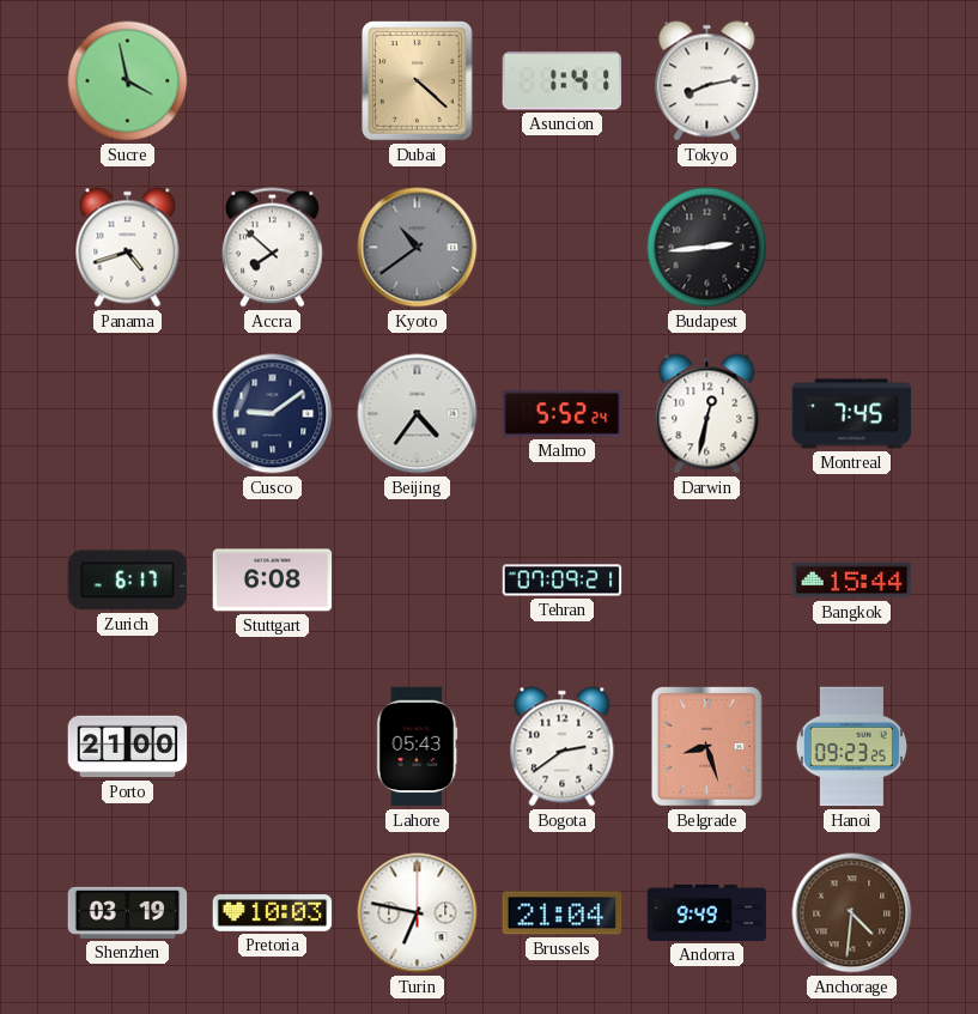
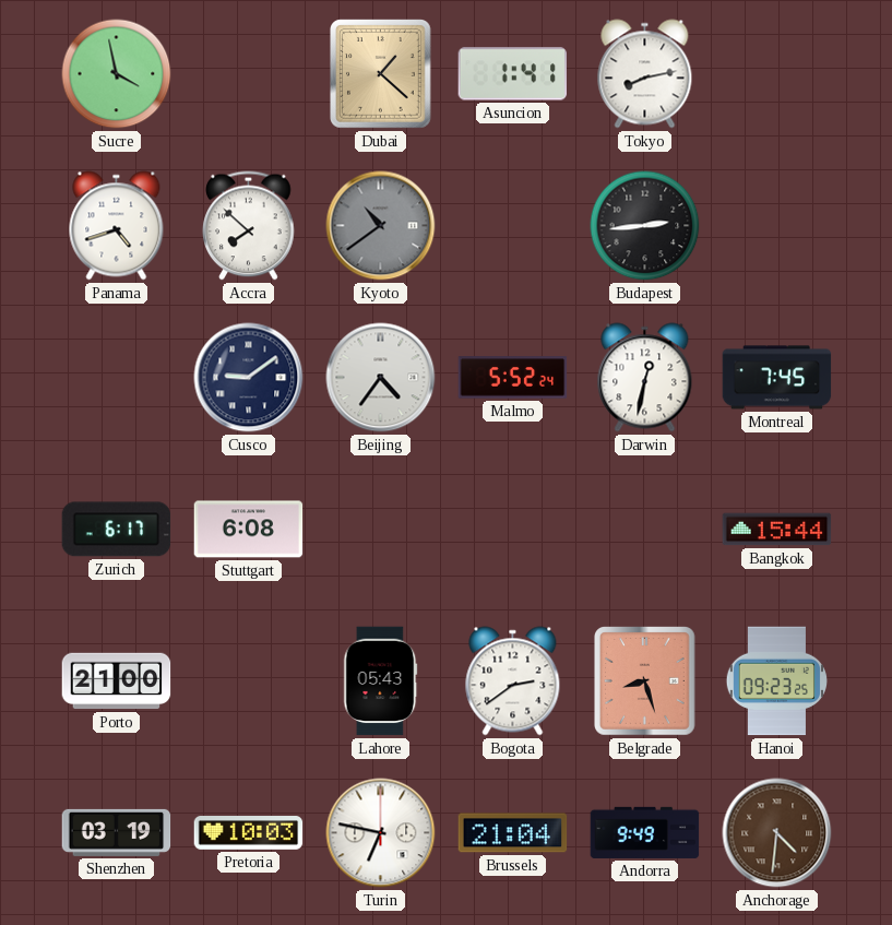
Dubai: 4:22 -> 1:22 (381, 74)
Tehran: 07:09 -> none (563, 581)
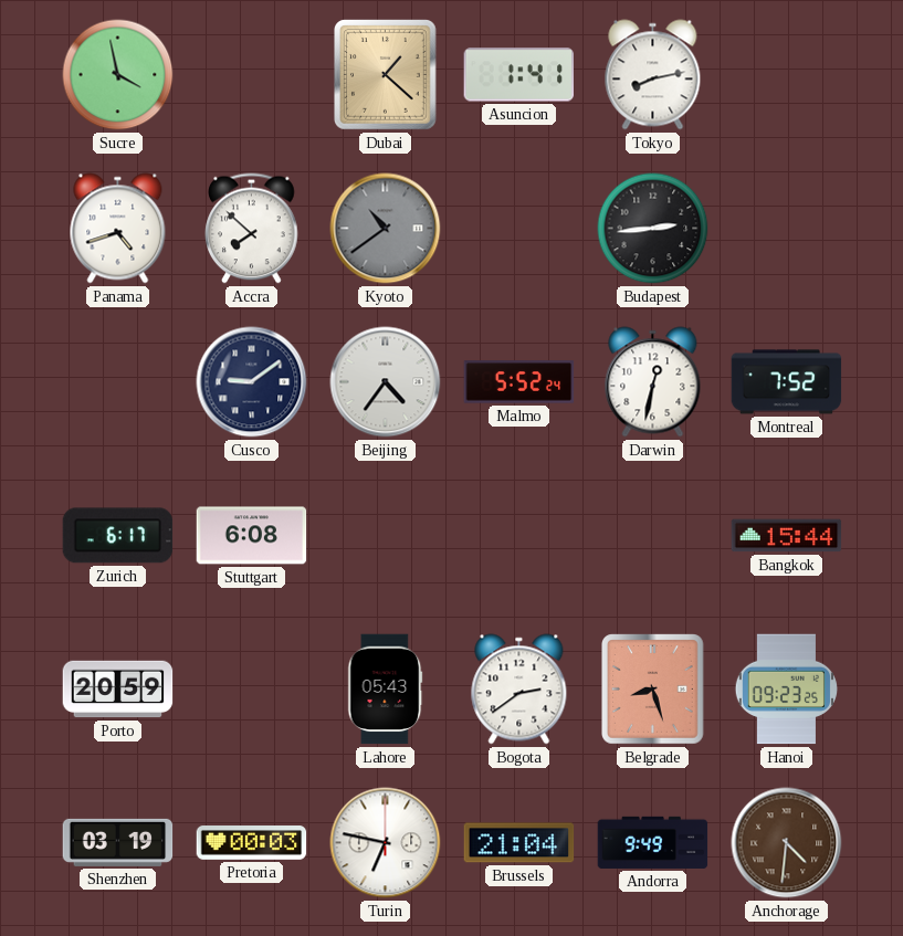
Montreal: 7:45 -> 7:52 (787, 382)
Porto: 21:00 -> 20:59 (118, 690)
Pretoria: 10:03 -> 00:03 (252, 843)
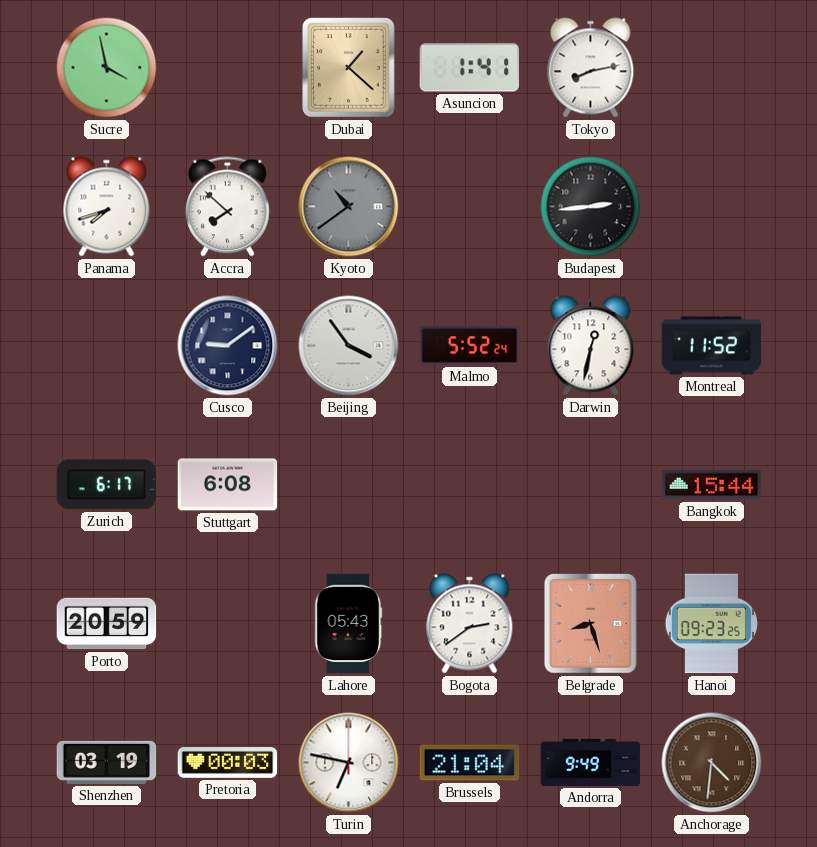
Panama: 4:42 -> 7:42 (107, 207)
Beijing: 4:36 -> 3:54 (349, 346)
Montreal: 7:52 -> 11:52 (712, 346)
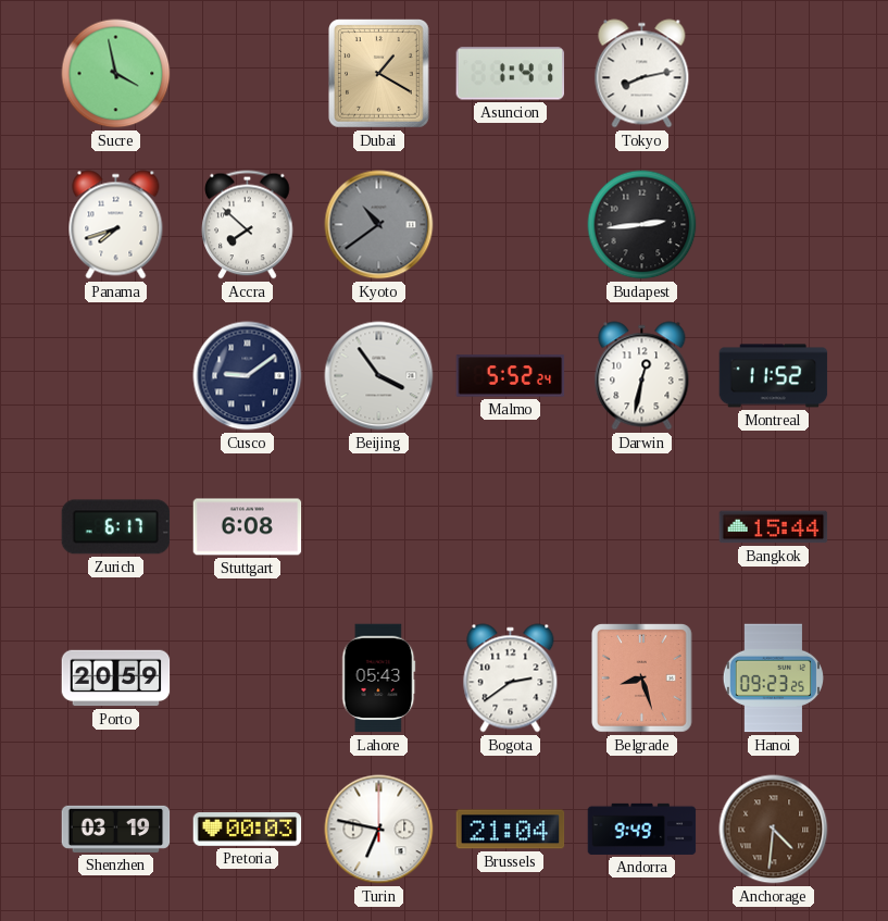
Dubai: 1:22 -> 1:20 (379, 74)
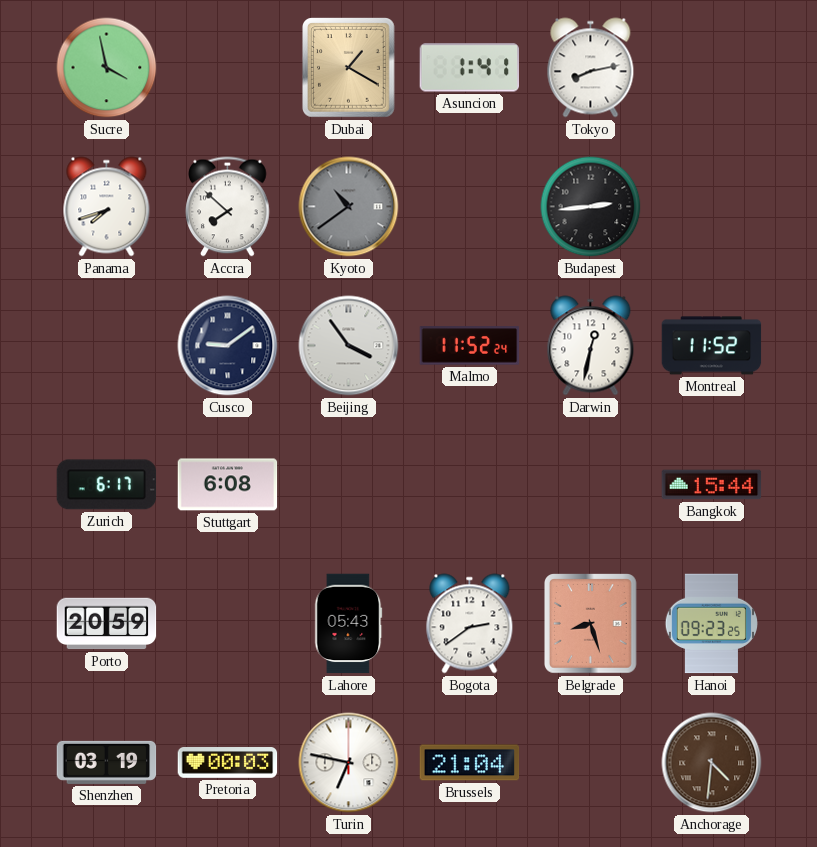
Malmo: 5:52 -> 11:52 (470, 346)
Andorra: 9:49 -> none (642, 829)
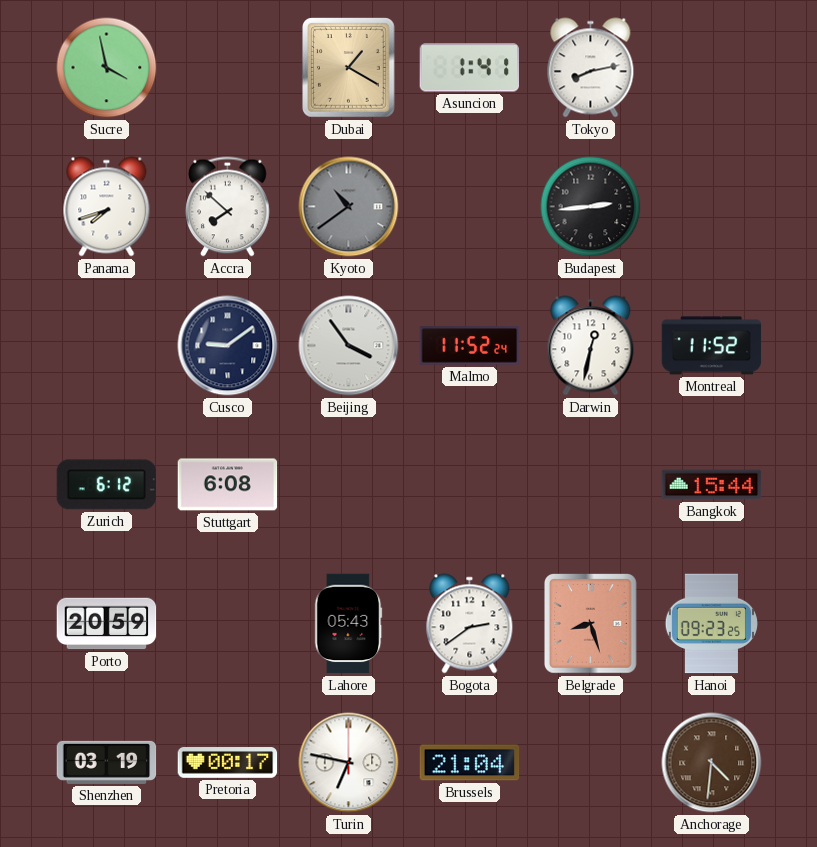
Zurich: 6:17 -> 6:12 (107, 485)
Pretoria: 00:03 -> 00:17 (228, 763)
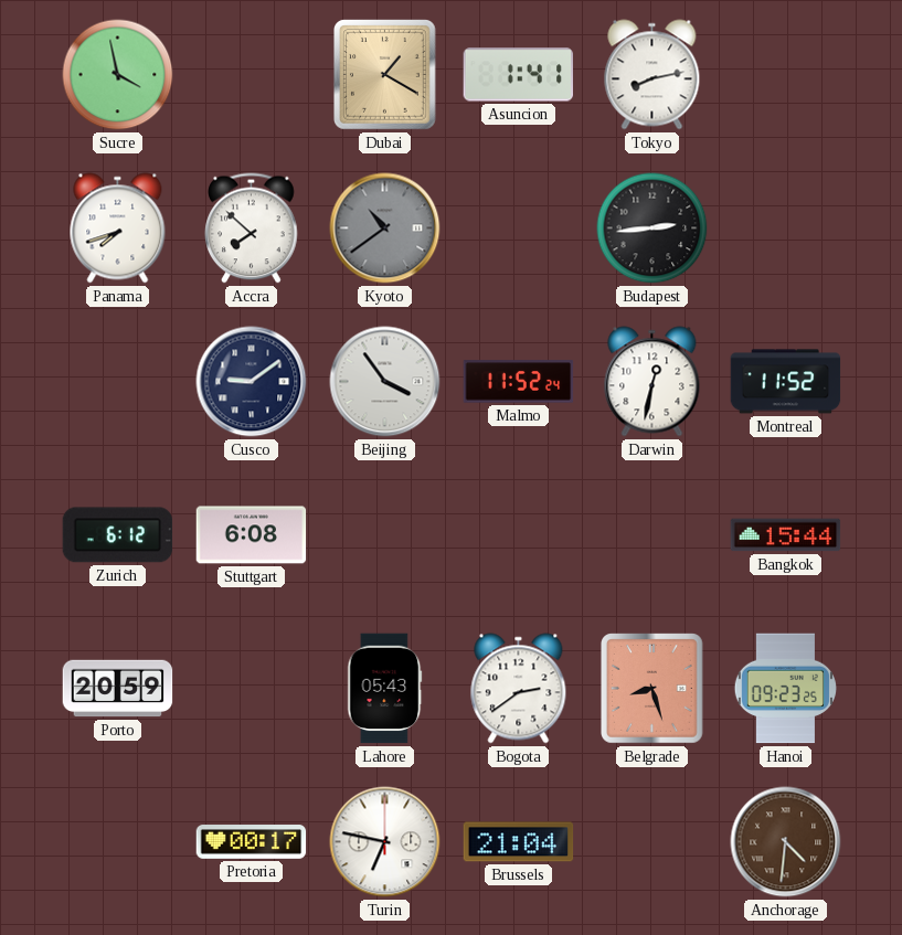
Shenzhen: 03:19 -> none (107, 762)
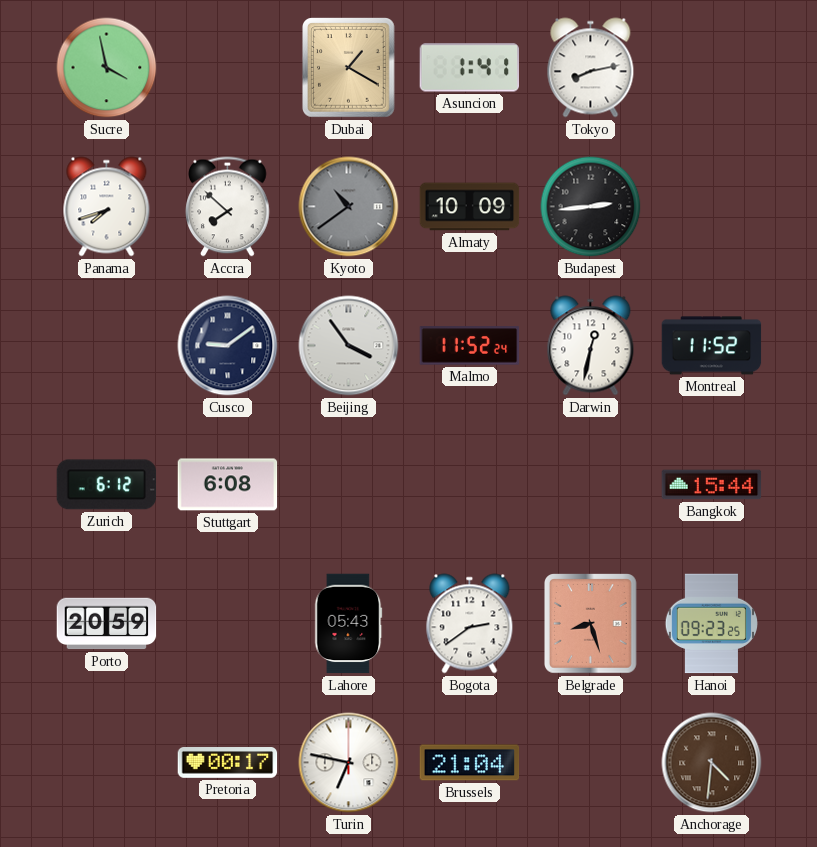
Almaty: none -> 10:09 (470, 207)
